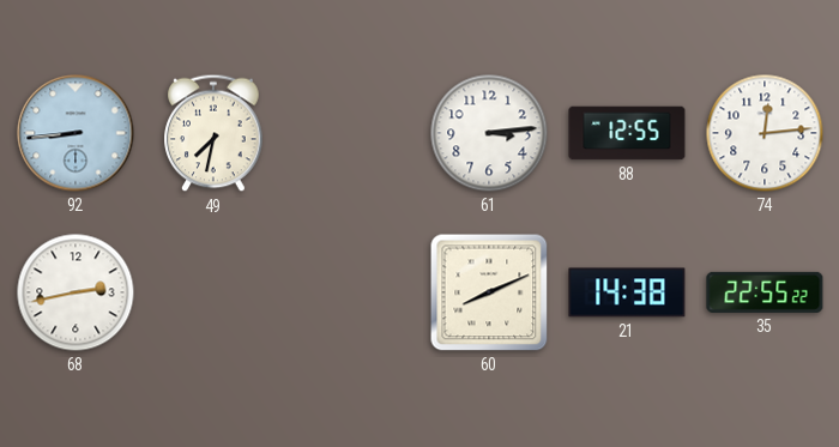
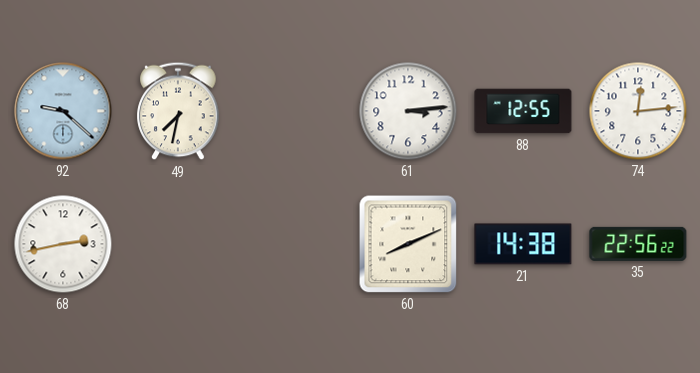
92: 8:44 -> 9:22 (63, 111)
35: 22:55 -> 22:56 (638, 244)
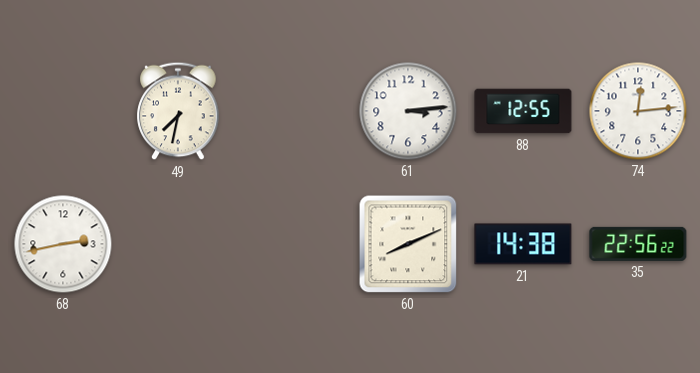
92: 9:22 -> none (63, 111)
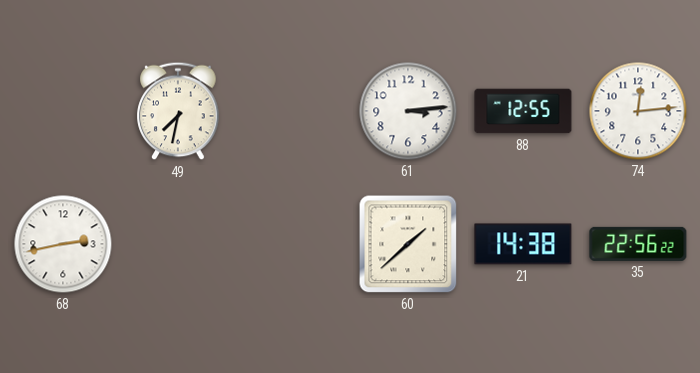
60: 8:11 -> 1:38 (408, 244)
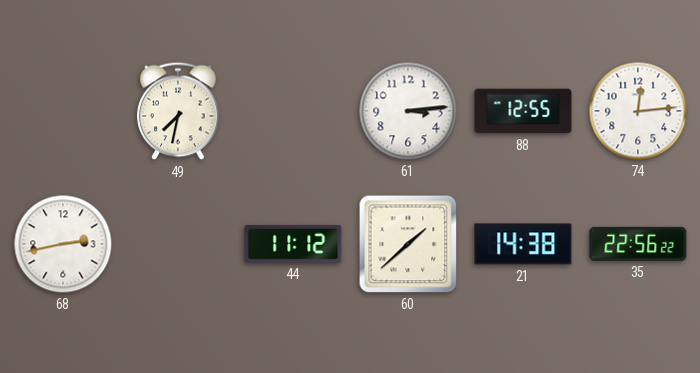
44: none -> 11:12 (293, 244)
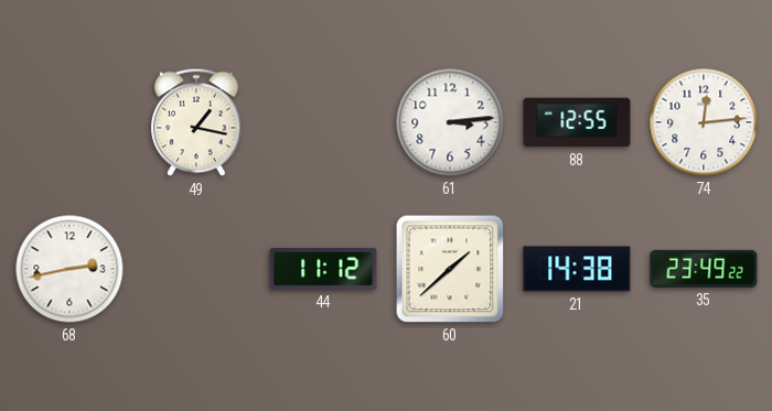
49: 7:32 -> 1:17 (196, 122)
35: 22:56 -> 23:49 (704, 269)
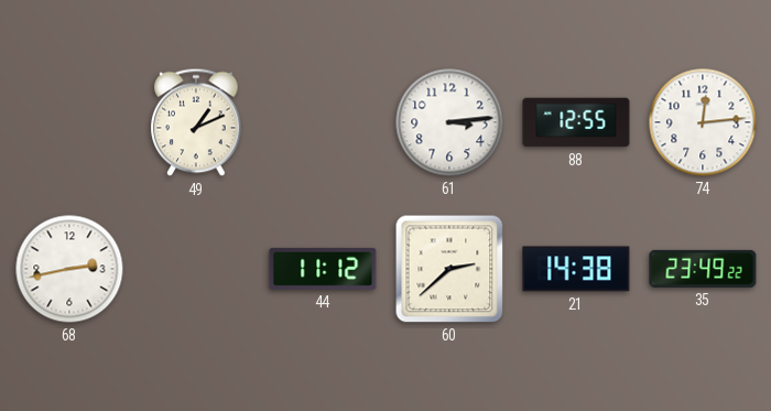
49: 1:17 -> 1:11 (196, 122)
60: 1:38 -> 2:38 (449, 269)
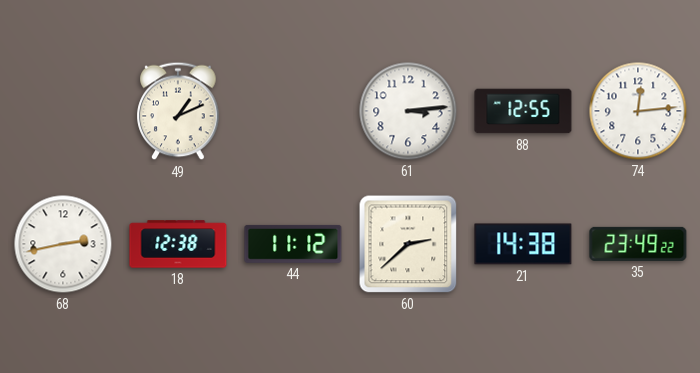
18: none -> 12:38 (178, 244)
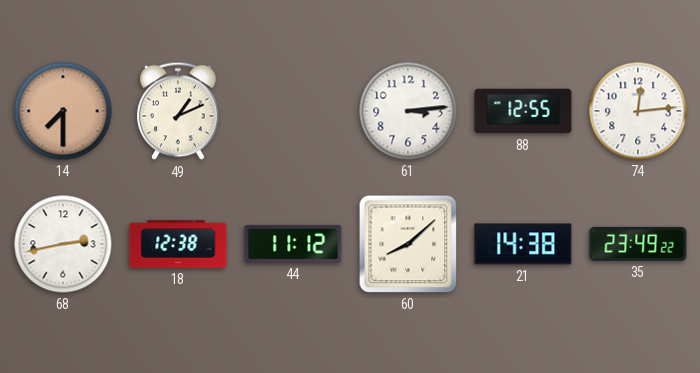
14: none -> 7:30 (63, 111)
60: 2:38 -> 8:08 (408, 244)
